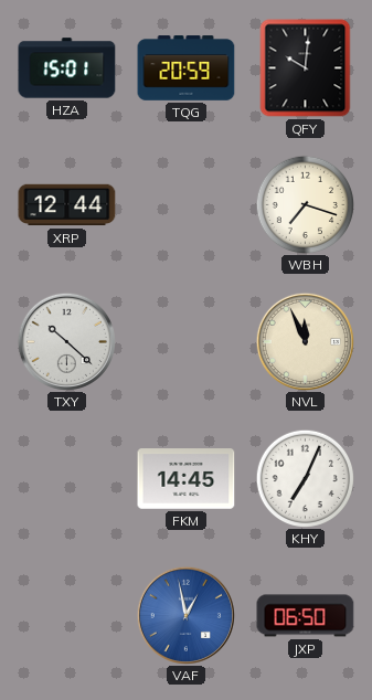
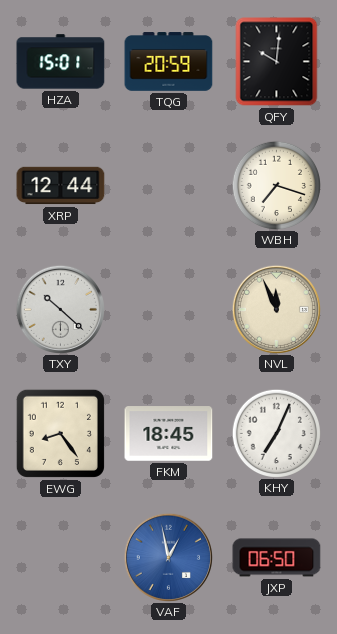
EWG: none -> 8:24 (60, 433)
FKM: 14:45 -> 18:45 (169, 434)
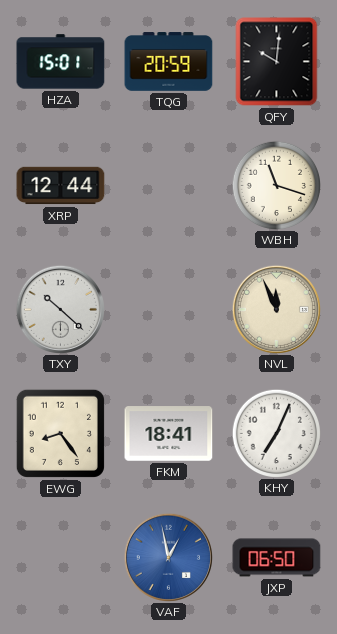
WBH: 7:18 -> 11:18 (276, 185)
FKM: 18:45 -> 18:41 (169, 434)
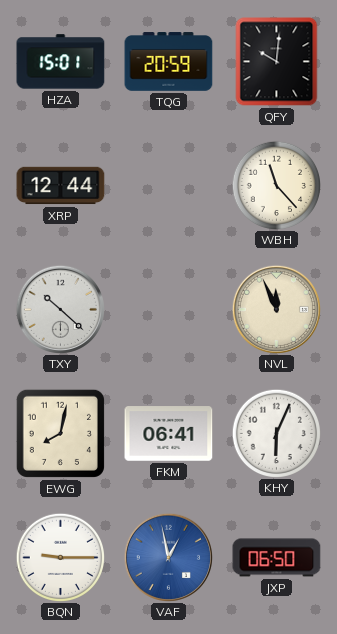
WBH: 11:18 -> 11:23 (276, 185)
EWG: 8:24 -> 8:02 (60, 433)
FKM: 18:41 -> 06:41 (169, 434)
KHY: 7:04 -> 6:04 (276, 433)
BQN: none -> 9:15 (60, 557)
